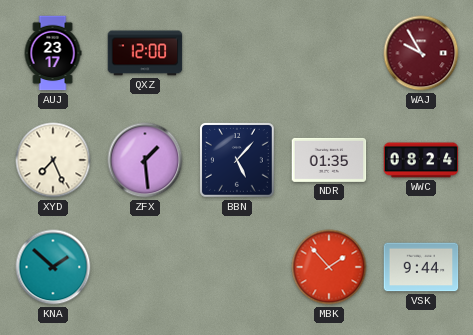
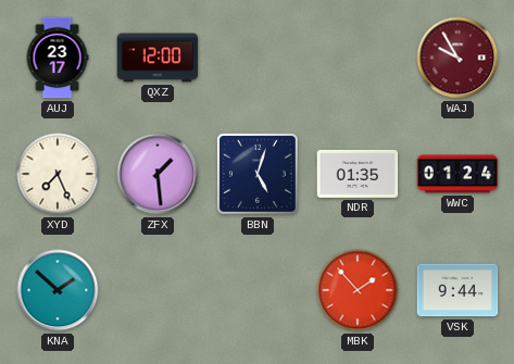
BBN: 5:07 -> 5:03 (259, 175)
WWC: 08:24 -> 01:24 (457, 174)
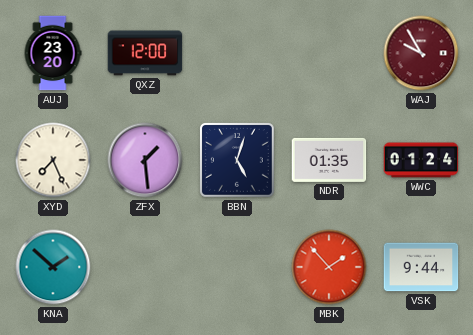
AUJ: 23:17 -> 23:20 (53, 53)
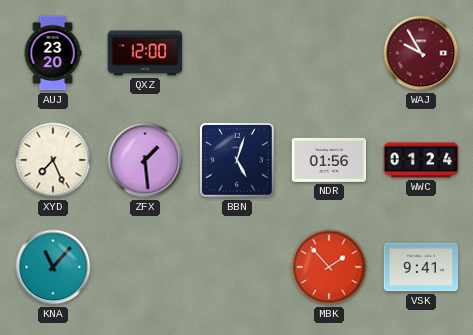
NDR: 01:35 -> 01:56 (329, 160)
KNA: 1:52 -> 11:07 (53, 267)
VSK: 9:44 -> 9:41 (421, 267)
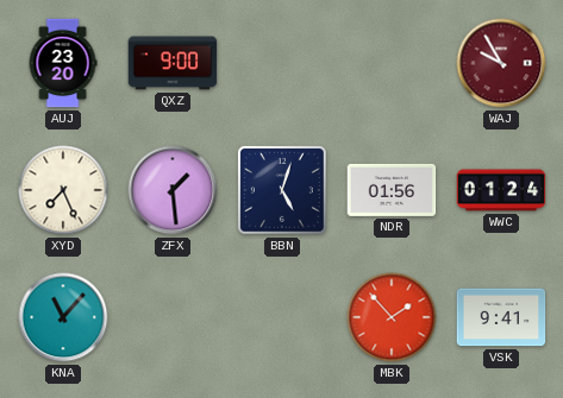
QXZ: 12:00 -> 9:00 (173, 63)
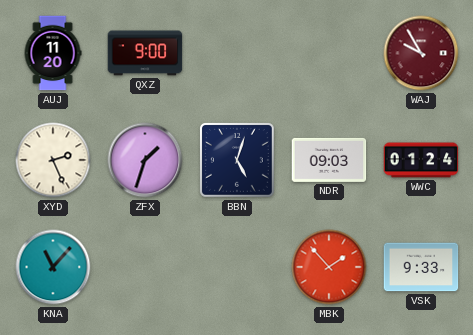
AUJ: 23:20 -> 11:20 (53, 53)
XYD: 7:26 -> 2:26 (53, 160)
ZFX: 1:29 -> 1:33 (145, 160)
NDR: 01:56 -> 09:03 (329, 160)
VSK: 9:41 -> 9:33 (421, 267)
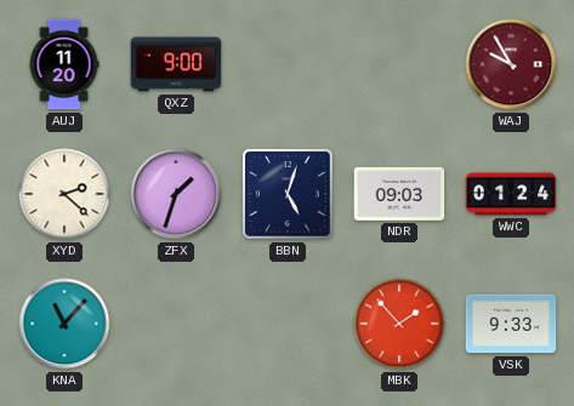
XYD: 2:26 -> 2:22 (64, 194)
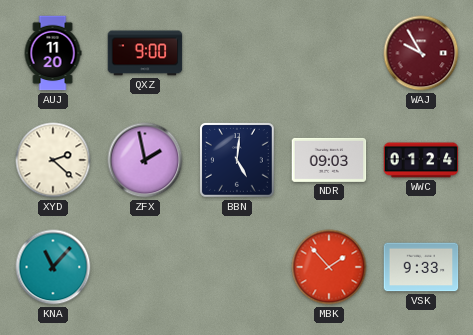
ZFX: 1:33 -> 1:58 (145, 160)
BBN: 5:03 -> 5:01 (238, 161)
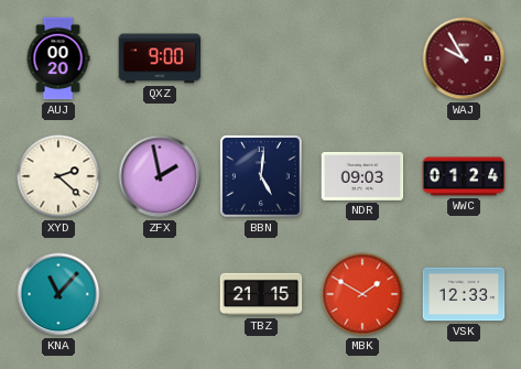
AUJ: 11:20 -> 00:20 (58, 58)
TBZ: none -> 21:15 (261, 294)
MBK: 1:53 -> 1:50 (362, 294)
VSK: 9:33 -> 12:33 (464, 294)
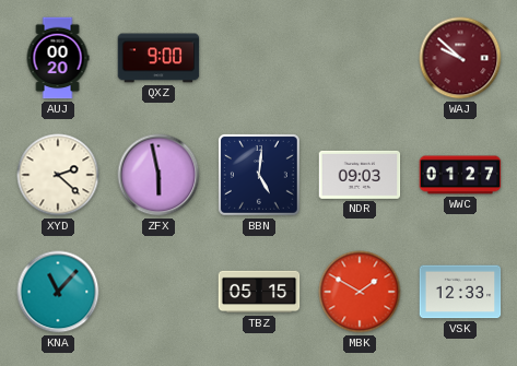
WAJ: 9:55 -> 9:52 (460, 58)
ZFX: 1:58 -> 5:58 (158, 175)
WWC: 01:24 -> 01:27 (460, 175)
TBZ: 21:15 -> 05:15 (259, 292)
